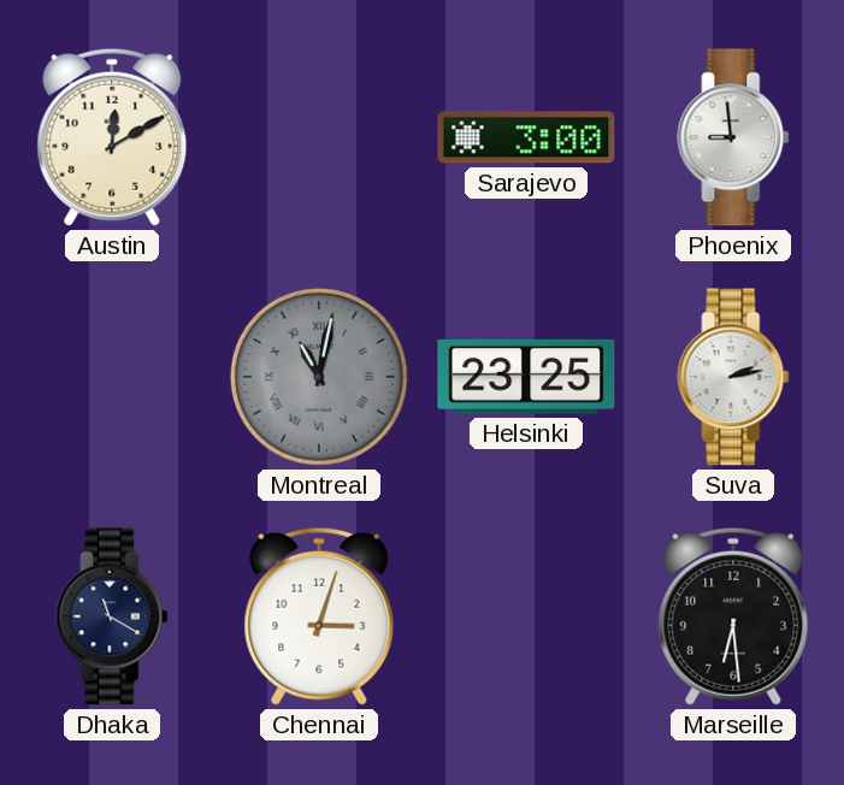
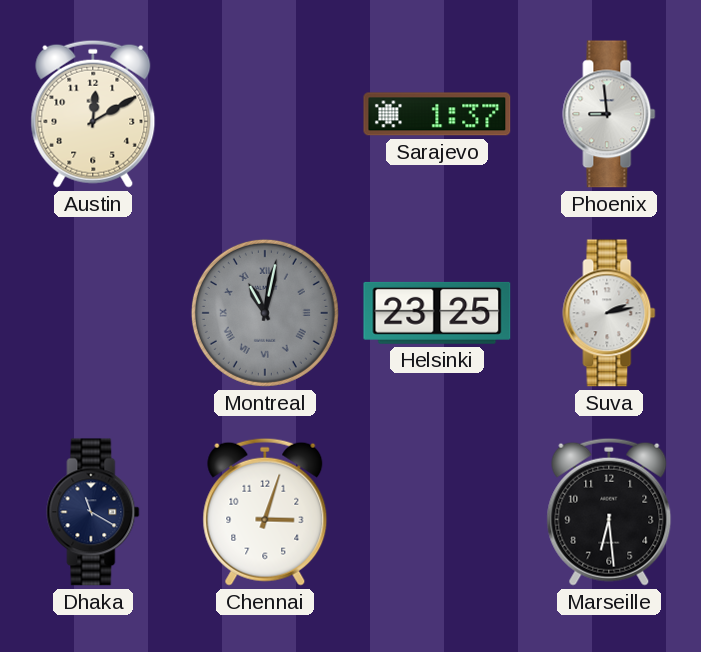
Sarajevo: 3:00 -> 1:37 (437, 114)
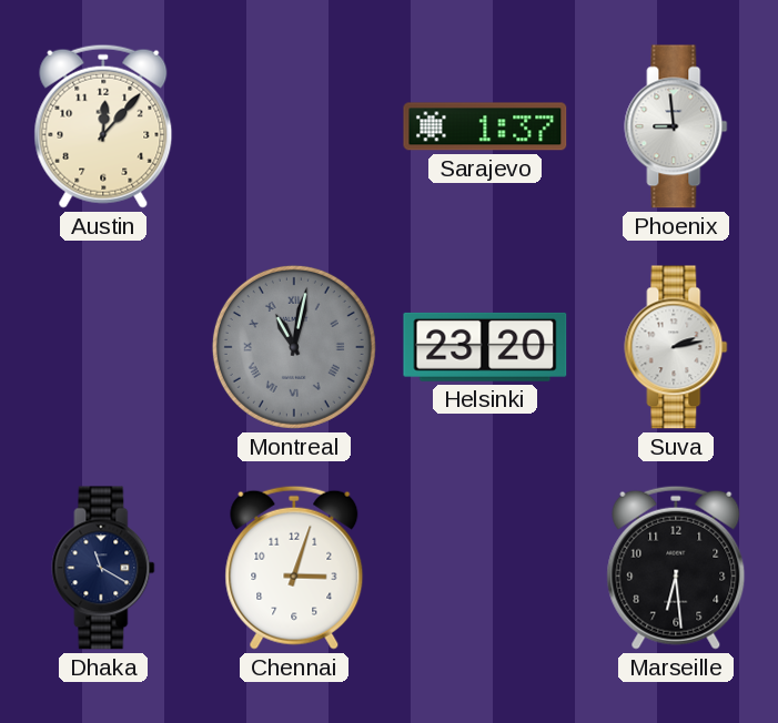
Austin: 12:10 -> 12:07 (103, 126)
Helsinki: 23:25 -> 23:20 (485, 347)
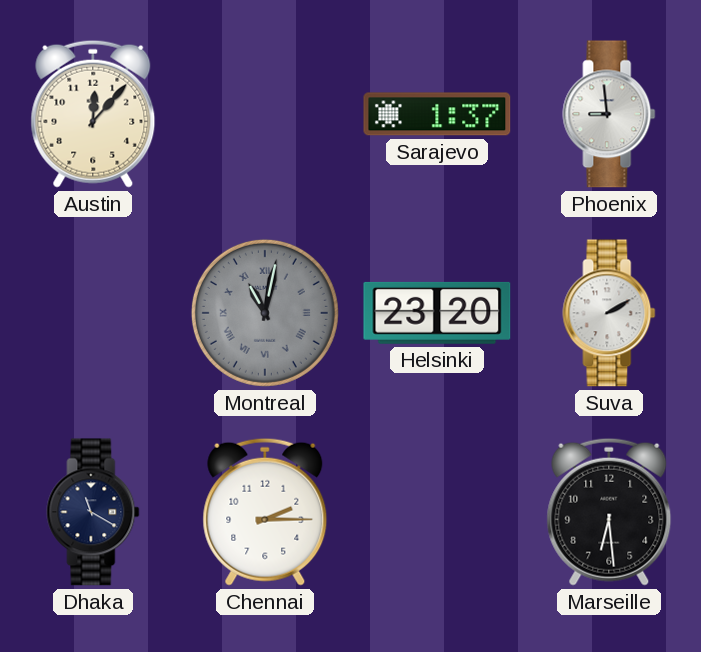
Suva: 2:13 -> 2:10 (609, 313)
Chennai: 3:03 -> 2:15 (265, 512)
